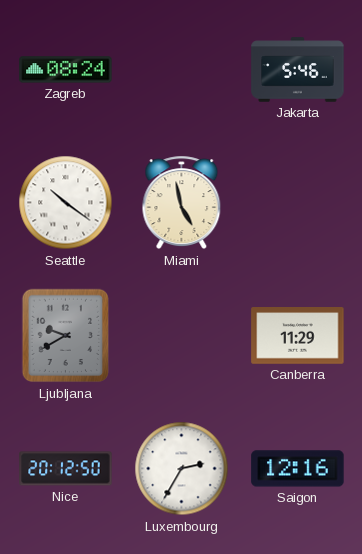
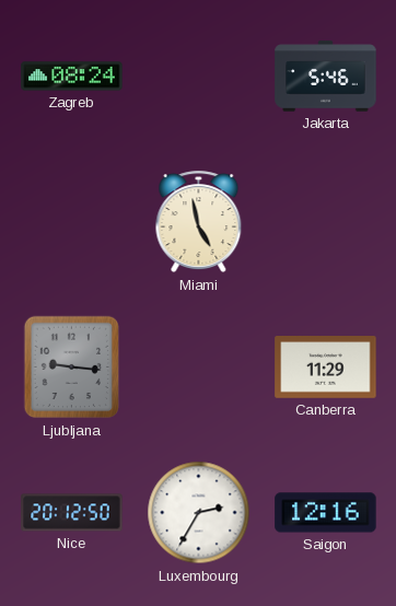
Seattle: 10:21 -> none (66, 203)
Ljubljana: 9:40 -> 9:16 (72, 368)
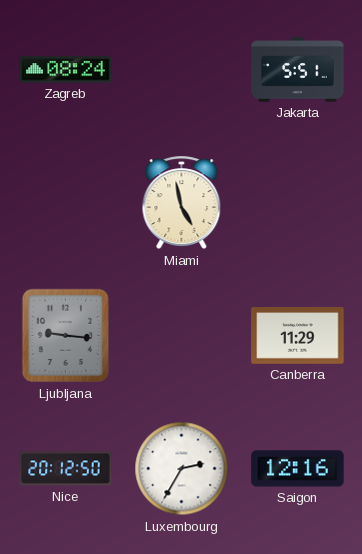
Jakarta: 5:46 -> 5:51 (298, 70)
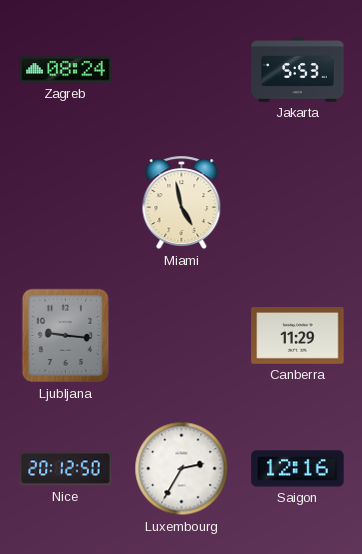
Jakarta: 5:51 -> 5:53 (298, 70)
